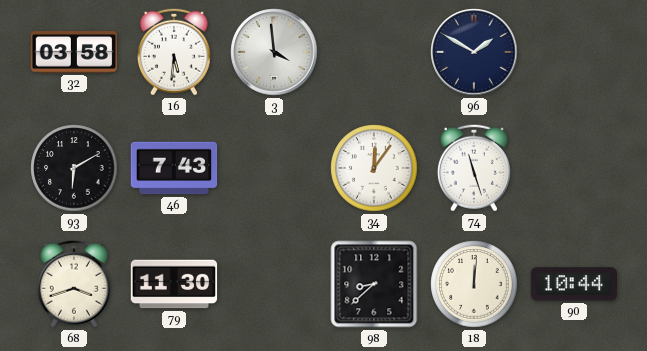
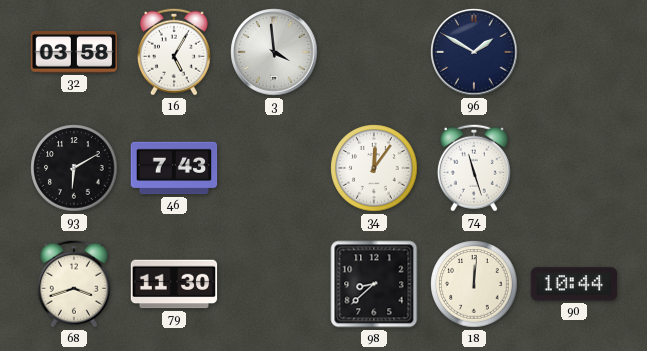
16: 5:31 -> 5:05 (174, 52)
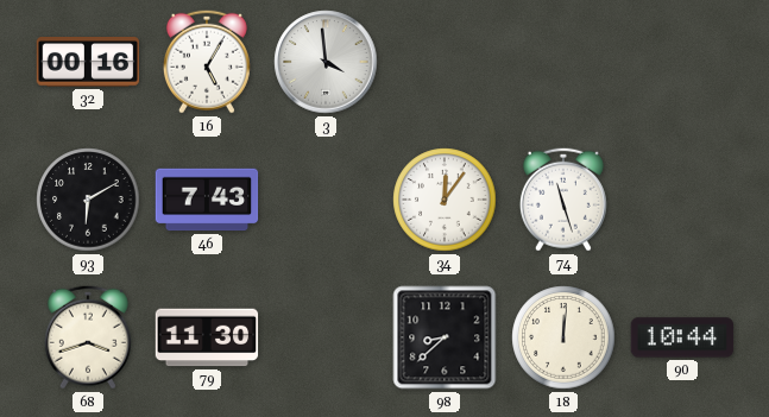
32: 03:58 -> 00:16 (88, 63)
96: 1:50 -> none (474, 52)
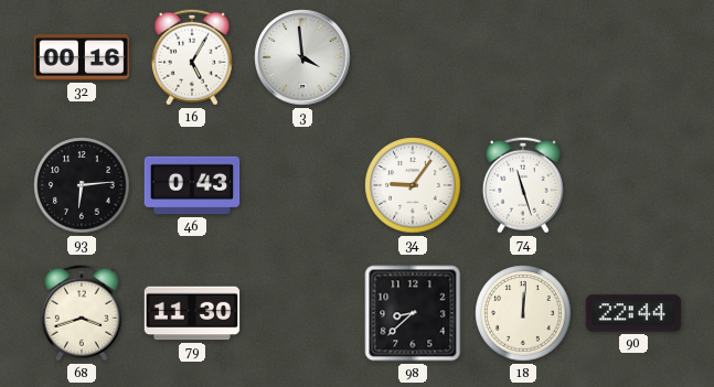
93: 6:10 -> 6:14 (82, 185)
46: 7:43 -> 0:43 (192, 185)
34: 12:06 -> 9:06 (413, 185)
90: 10:44 -> 22:44 (633, 313)
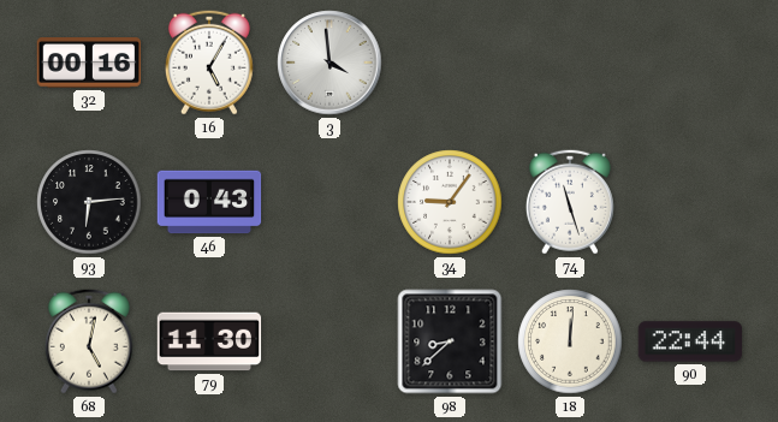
68: 3:42 -> 5:02 (89, 341)
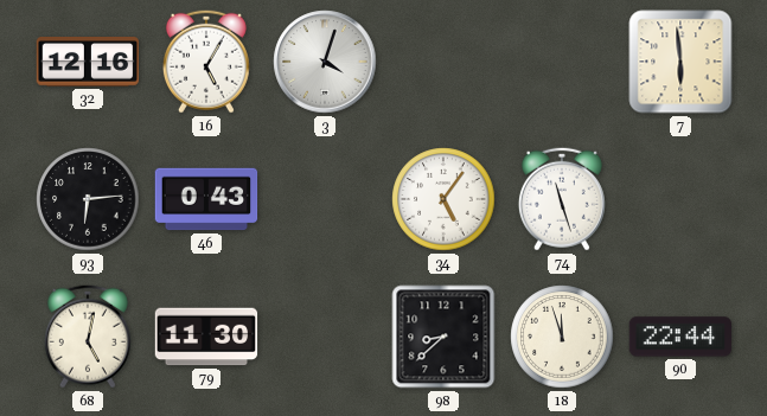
32: 00:16 -> 12:16 (88, 63)
3: 3:59 -> 4:03 (325, 62)
7: none -> 5:59 (680, 62)
34: 9:06 -> 5:06 (443, 199)
18: 12:01 -> 11:57 (562, 337)
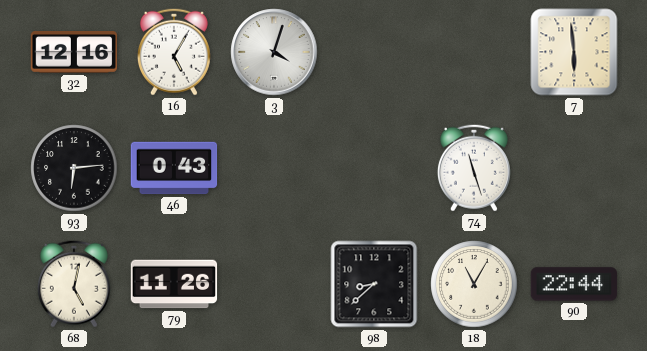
34: 5:06 -> none (443, 199)
79: 11:30 -> 11:26 (174, 284)
18: 11:57 -> 11:05 (474, 284)
